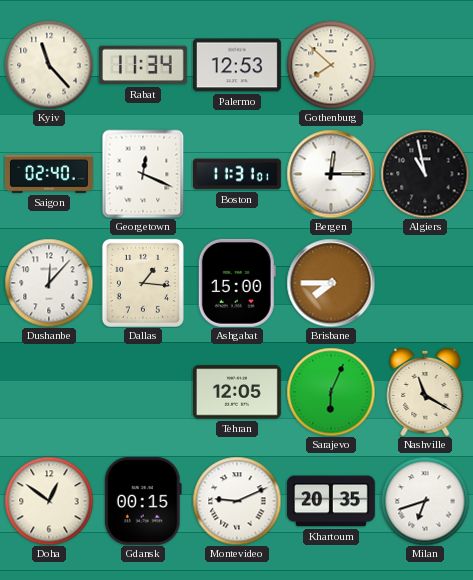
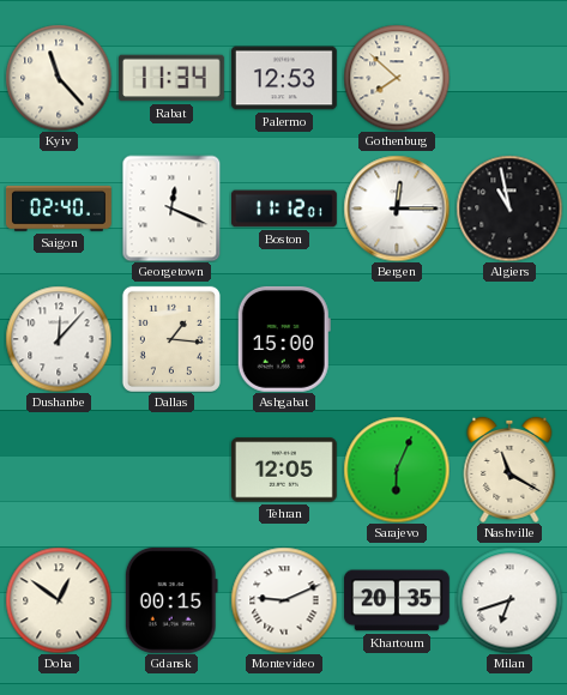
Boston: 11:31 -> 11:12 (285, 208)
Brisbane: 7:45 -> none (331, 283)
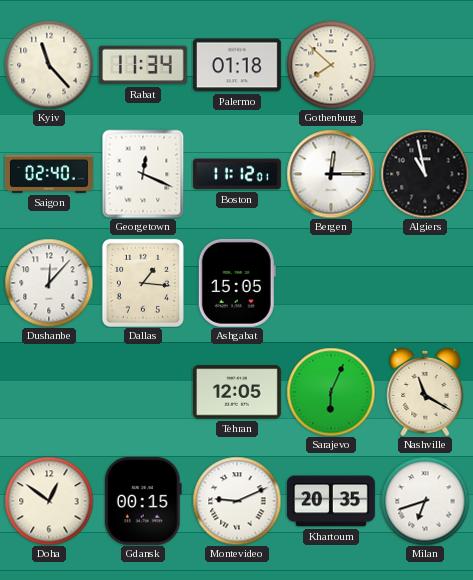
Palermo: 12:53 -> 01:18 (237, 65)
Ashgabat: 15:00 -> 15:05 (237, 283)
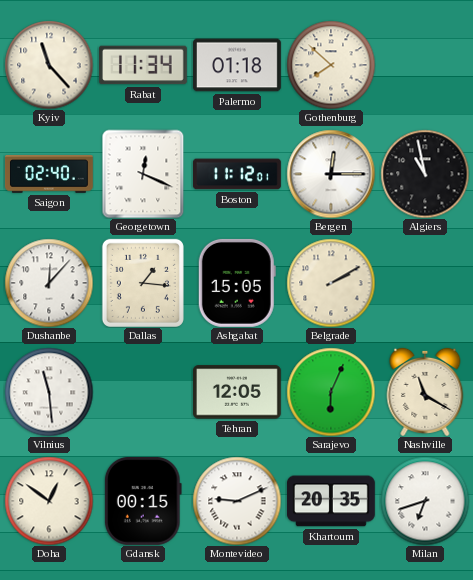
Belgrade: none -> 2:10 (331, 283)
Vilnius: none -> 11:29 (49, 392)
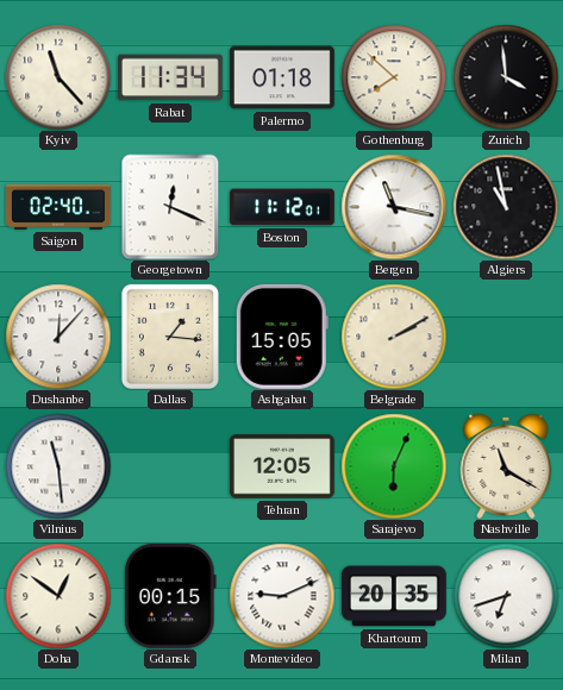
Zurich: none -> 3:59 (506, 77)
Bergen: 12:15 -> 11:17 (394, 207)
